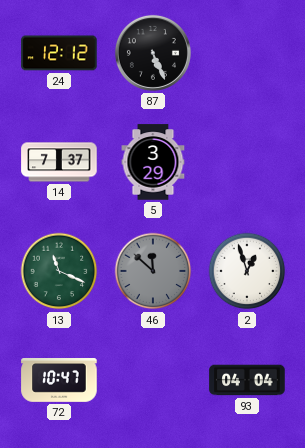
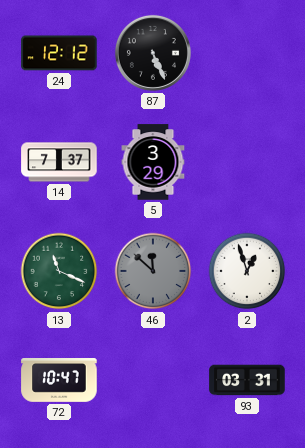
93: 04:04 -> 03:31 (247, 380)
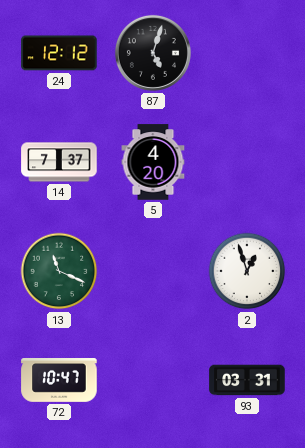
87: 5:26 -> 5:03 (153, 53)
5: 3:29 -> 4:20 (153, 162)
46: 11:52 -> none (153, 271)
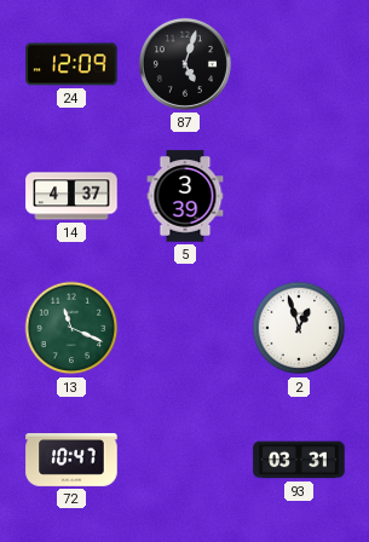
24: 12:12 -> 12:09 (71, 64)
14: 7:37 -> 4:37 (71, 196)
5: 4:20 -> 3:39 (185, 196)
